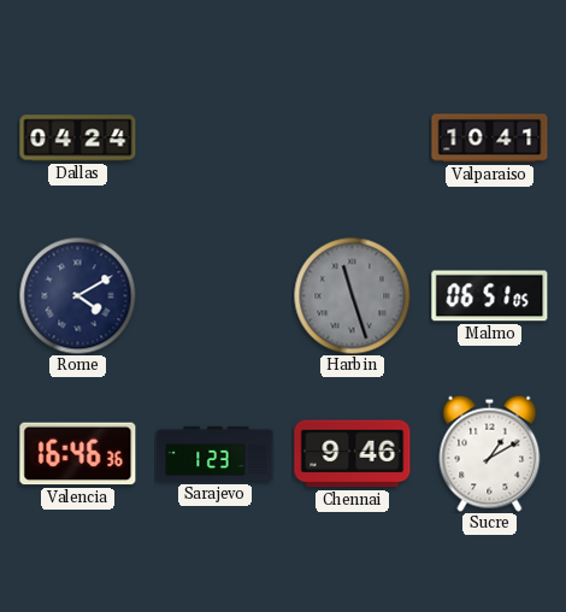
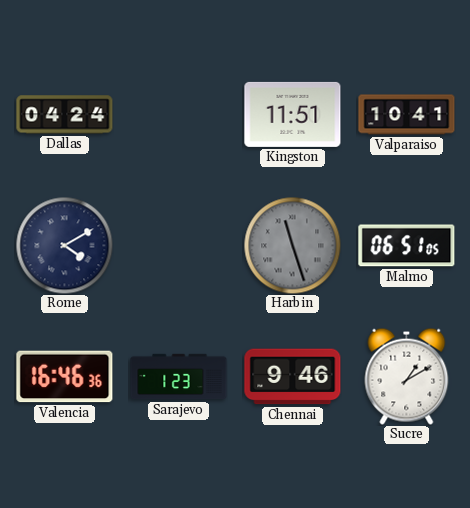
Kingston: none -> 11:51 (293, 114)
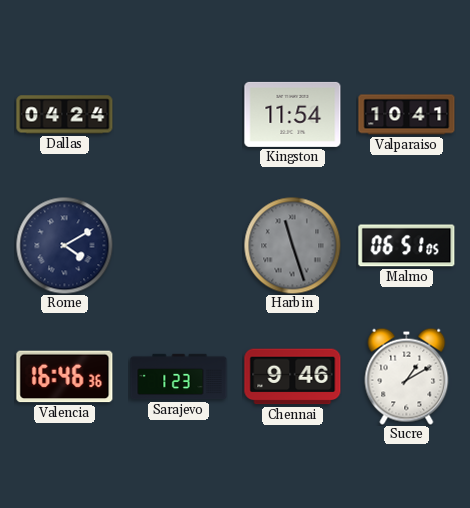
Kingston: 11:51 -> 11:54 (293, 114)
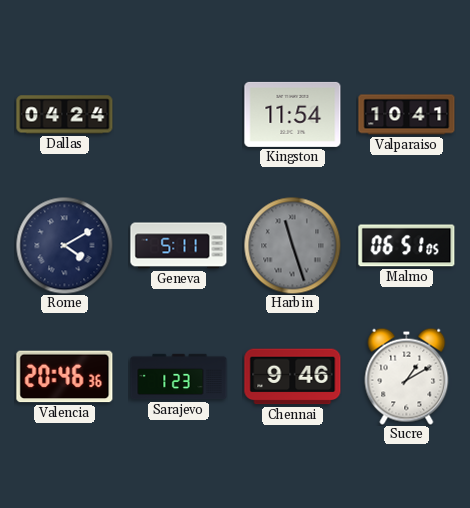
Geneva: none -> 5:11 (179, 246)
Valencia: 16:46 -> 20:46 (65, 377)
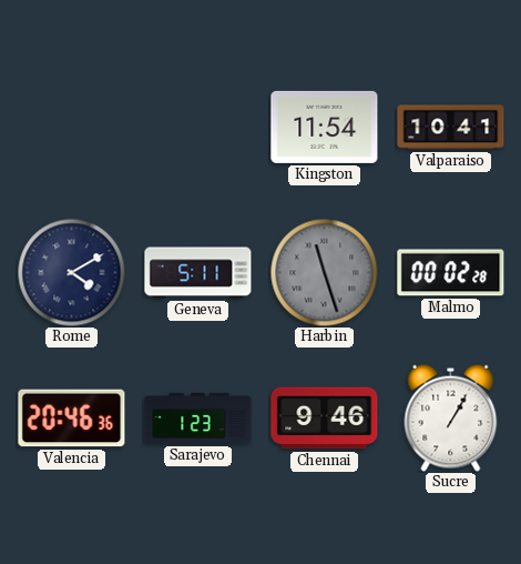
Dallas: 04:24 -> none (65, 115)
Malmo: 06:51 -> 00:02 (451, 273)
Sucre: 1:10 -> 1:05 (451, 417)
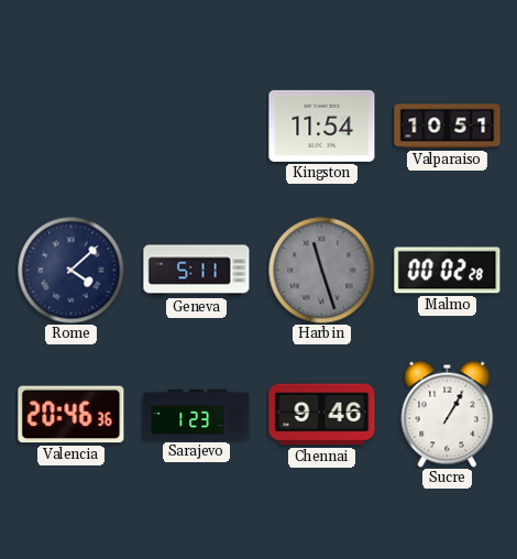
Valparaiso: 10:41 -> 10:51 (448, 127)
Rome: 4:10 -> 4:08 (70, 270)
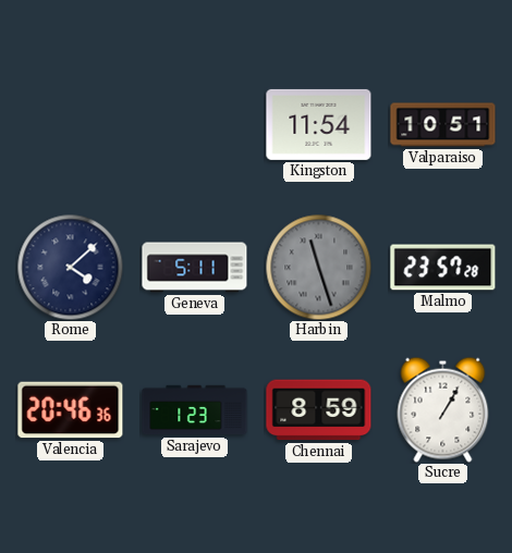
Malmo: 00:02 -> 23:57 (443, 268)
Chennai: 9:46 -> 8:59 (319, 410)
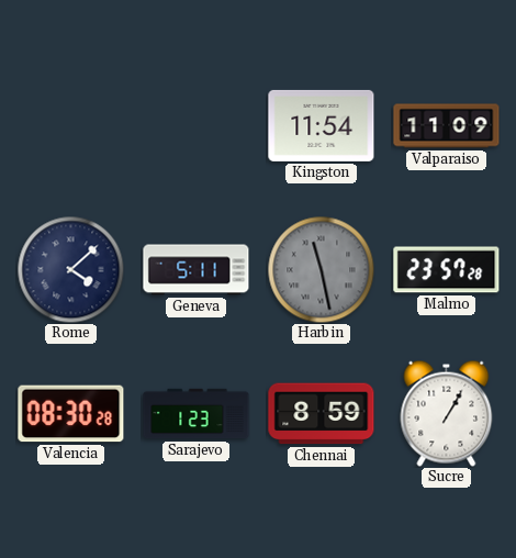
Valparaiso: 10:51 -> 11:09 (447, 126)
Harbin: 11:27 -> 11:28 (321, 269)
Valencia: 20:46 -> 08:30 (71, 414)
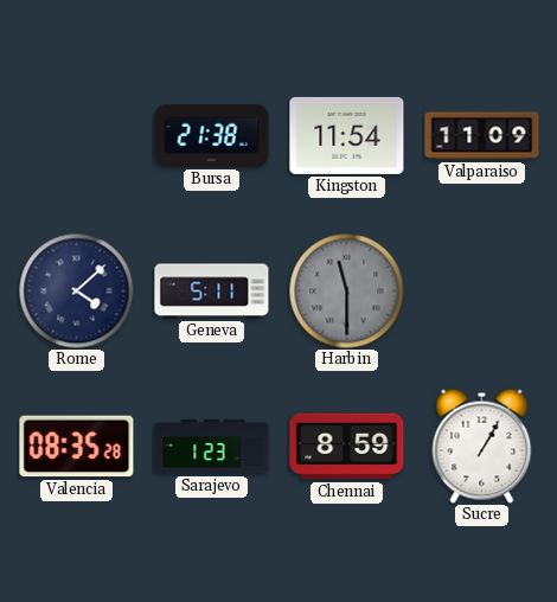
Bursa: none -> 21:38 (212, 135)
Harbin: 11:28 -> 11:30 (346, 290)
Malmo: 23:57 -> none (447, 270)
Valencia: 08:30 -> 08:35 (77, 447)
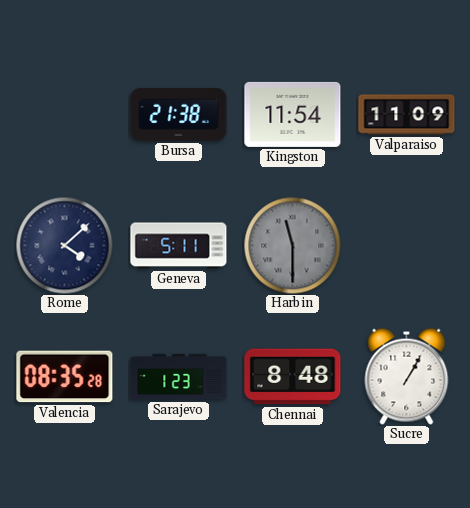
Chennai: 8:59 -> 8:48 (293, 377)
